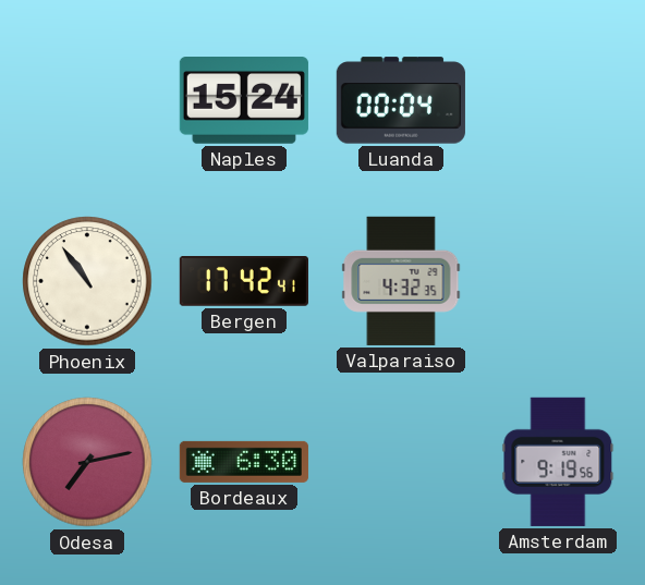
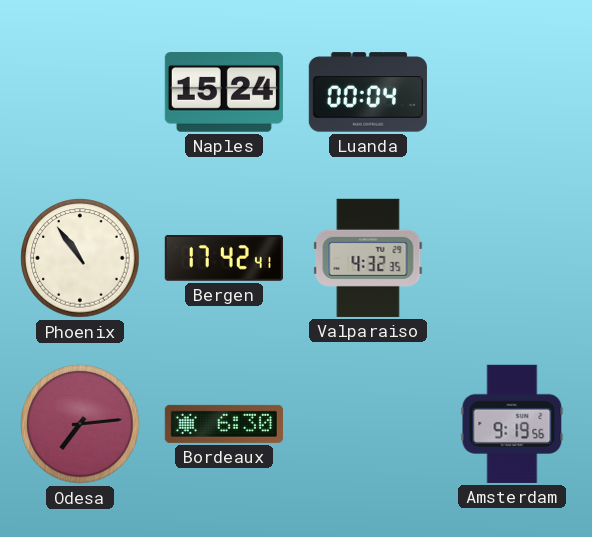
Odesa: 7:13 -> 7:14 (80, 424)
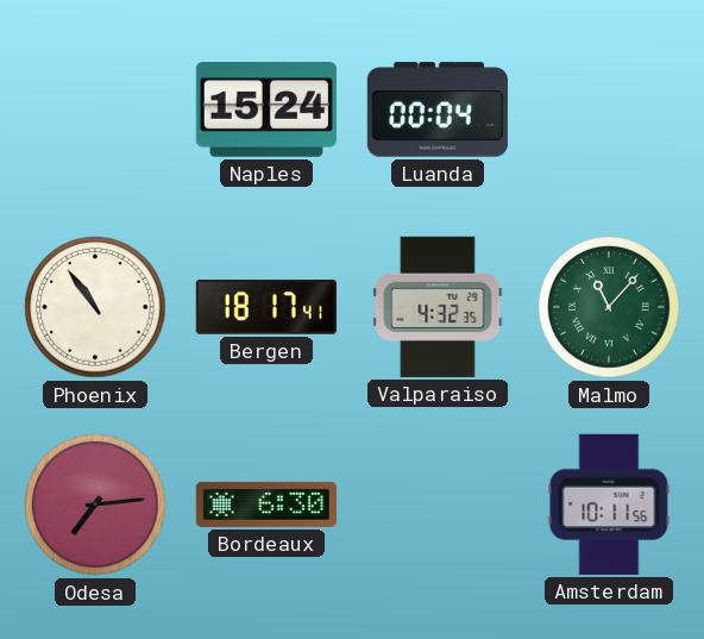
Bergen: 17:42 -> 18:17 (266, 308)
Malmo: none -> 11:07 (609, 307)
Amsterdam: 9:19 -> 10:11 (609, 505)
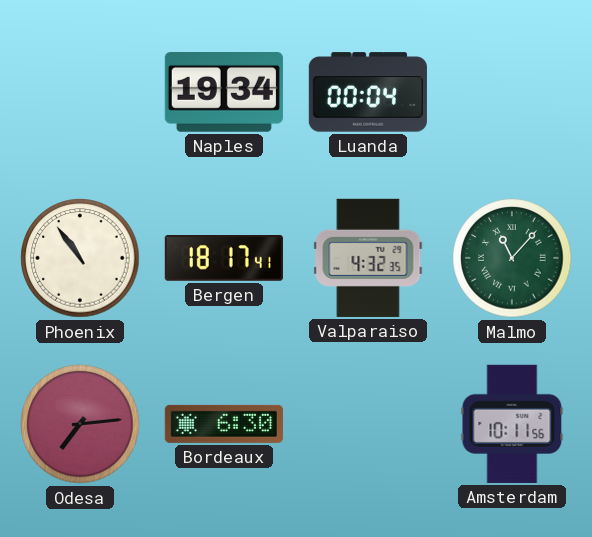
Naples: 15:24 -> 19:34 (224, 93)
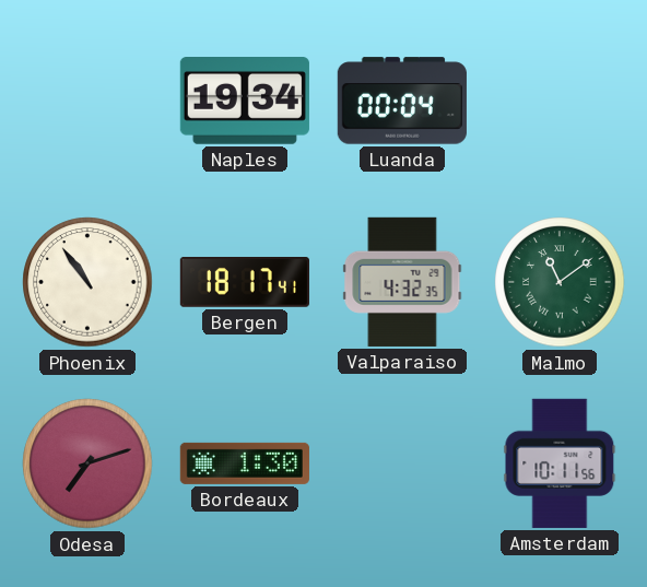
Malmo: 11:07 -> 11:09 (560, 282)
Odesa: 7:14 -> 7:12 (87, 463)
Bordeaux: 6:30 -> 1:30 (245, 463)
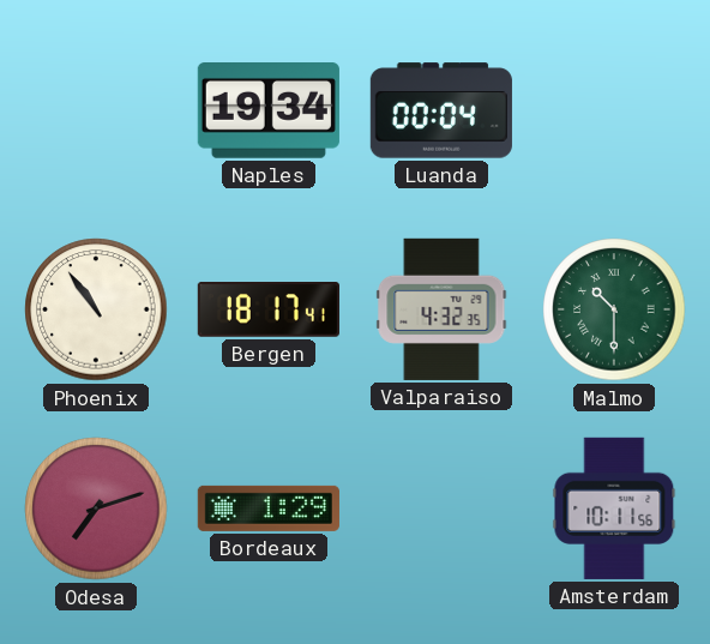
Malmo: 11:09 -> 10:30 (614, 309)
Bordeaux: 1:30 -> 1:29 (269, 508)
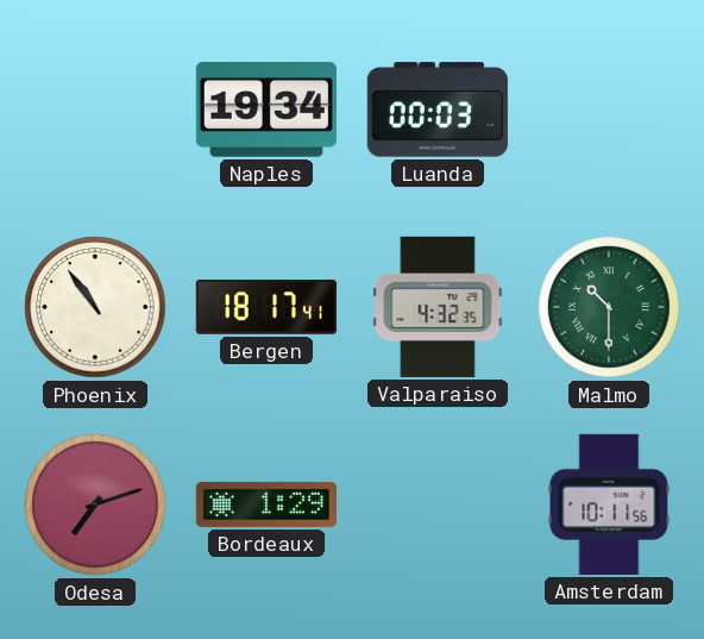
Luanda: 00:04 -> 00:03 (438, 109)
